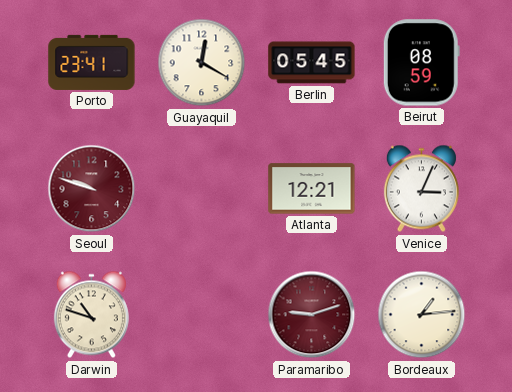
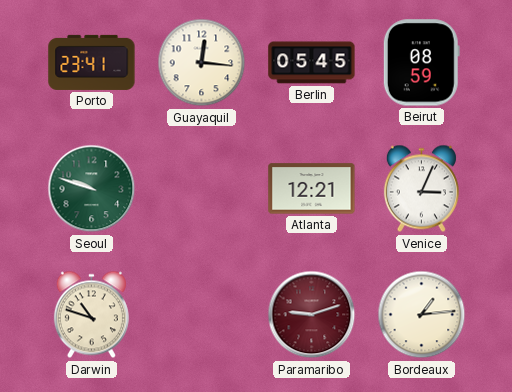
Guayaquil: 12:20 -> 12:16 (202, 63)
Seoul dial: burgundy -> green (92, 189)
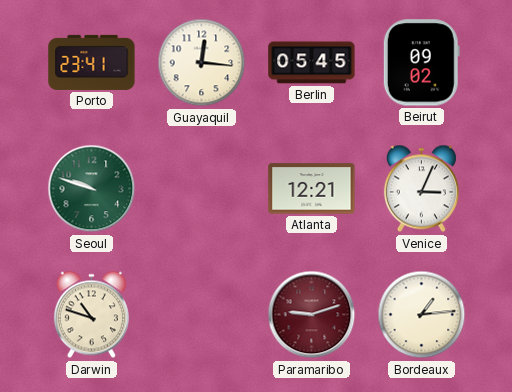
Beirut: 08:59 -> 09:02 (421, 63)
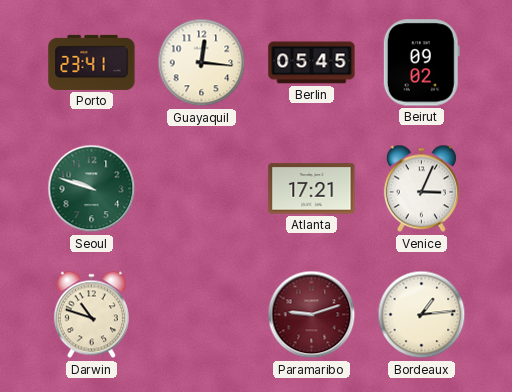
Atlanta: 12:21 -> 17:21 (312, 189)
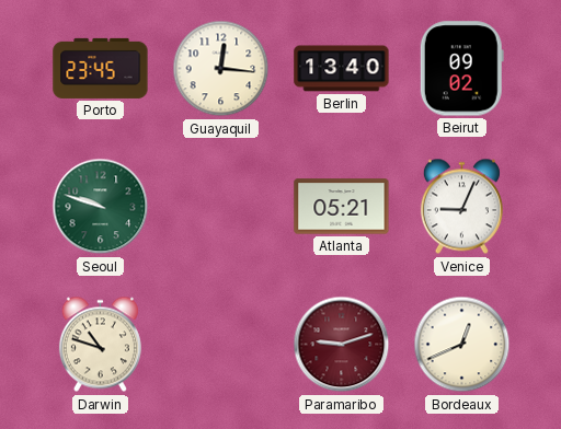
Porto: 23:41 -> 23:45 (101, 68)
Berlin: 05:45 -> 13:40 (342, 69)
Atlanta: 17:21 -> 05:21 (342, 207)
Venice: 3:04 -> 9:04 (461, 207)
Bordeaux: 1:14 -> 12:41 (462, 345)
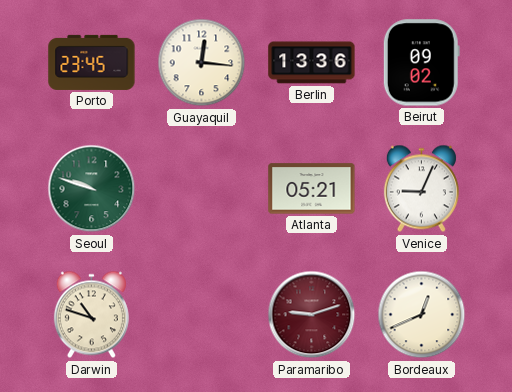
Berlin: 13:40 -> 13:36 (312, 63)
